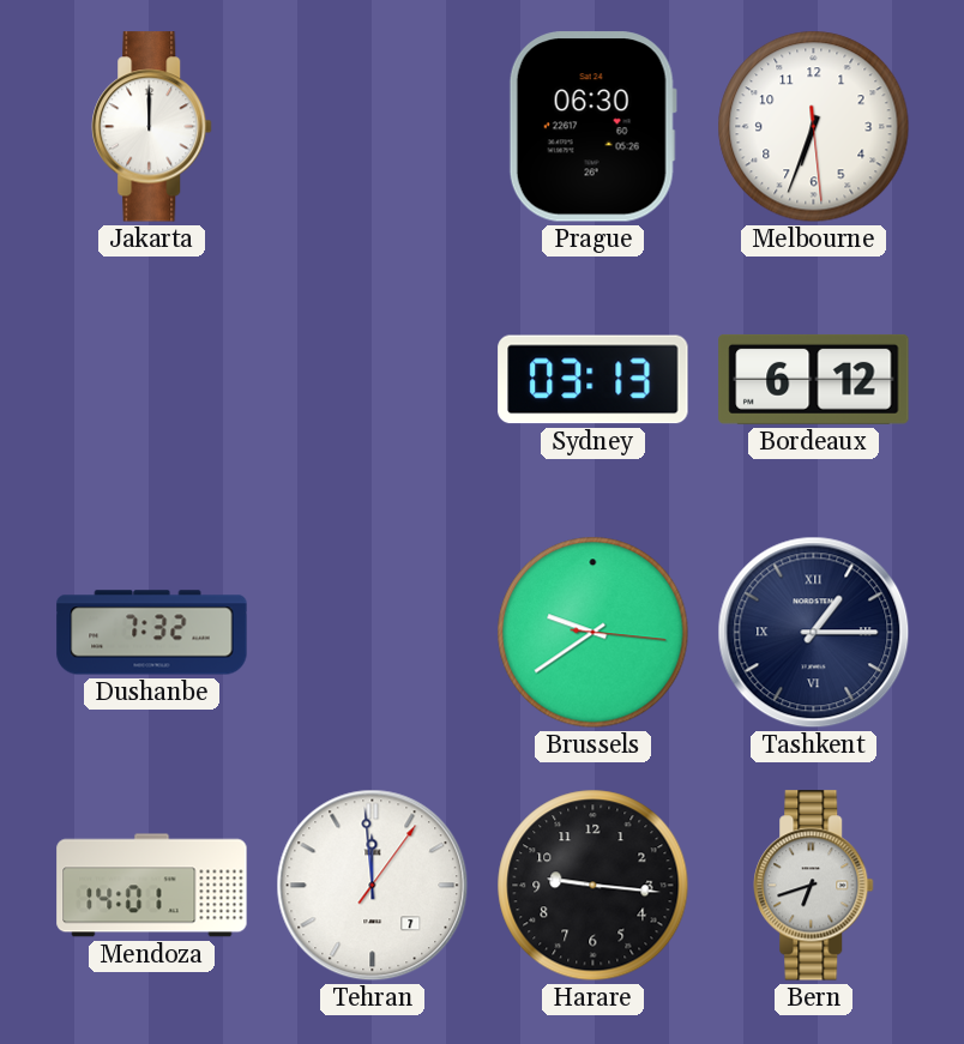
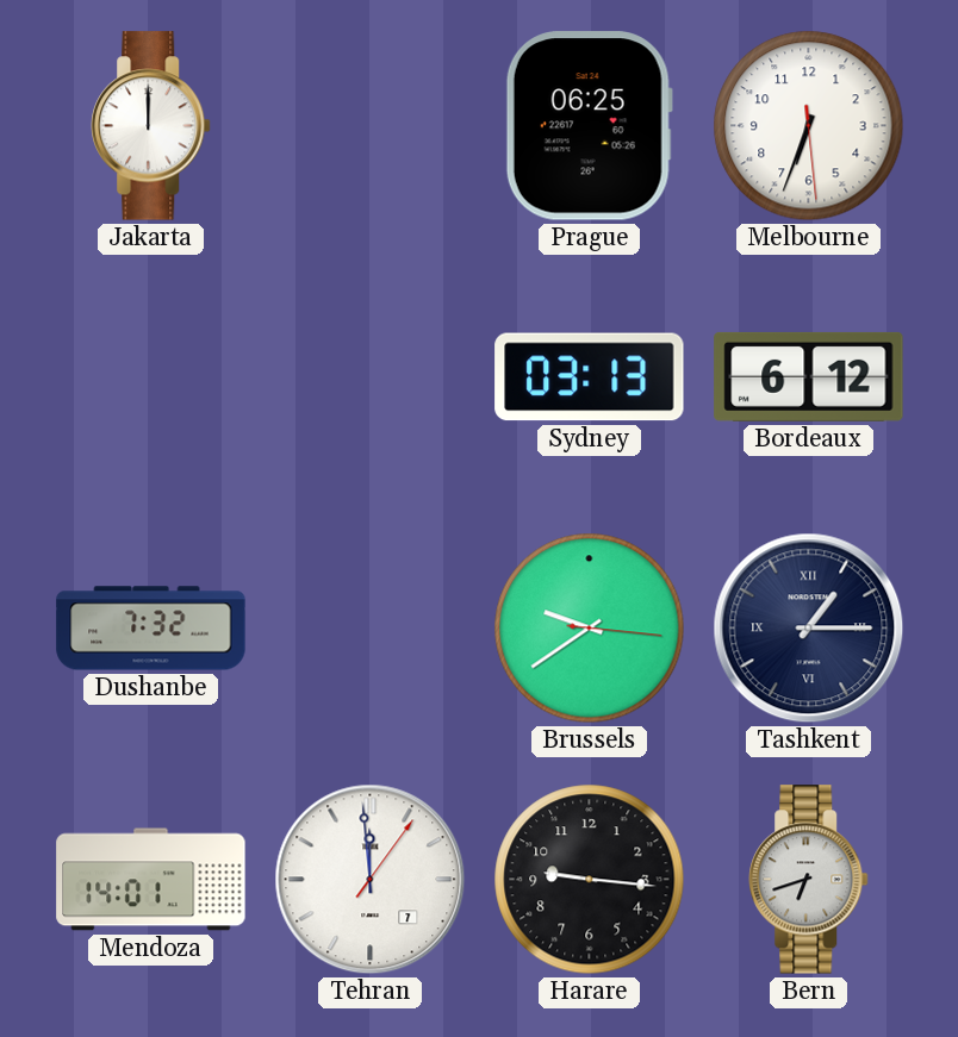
Prague: 06:30 -> 06:25 (589, 126)
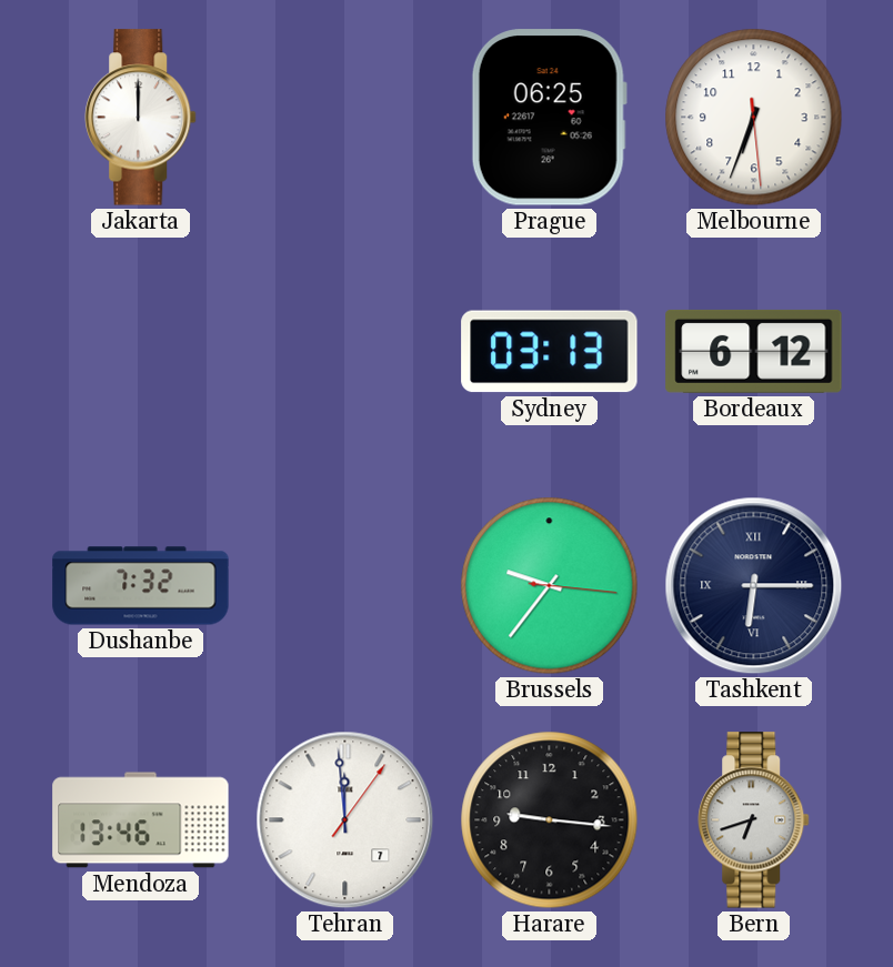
Brussels: 9:39 -> 9:36 (550, 586)
Tashkent: 1:15 -> 6:15 (754, 586)
Mendoza: 14:01 -> 13:46 (141, 820)
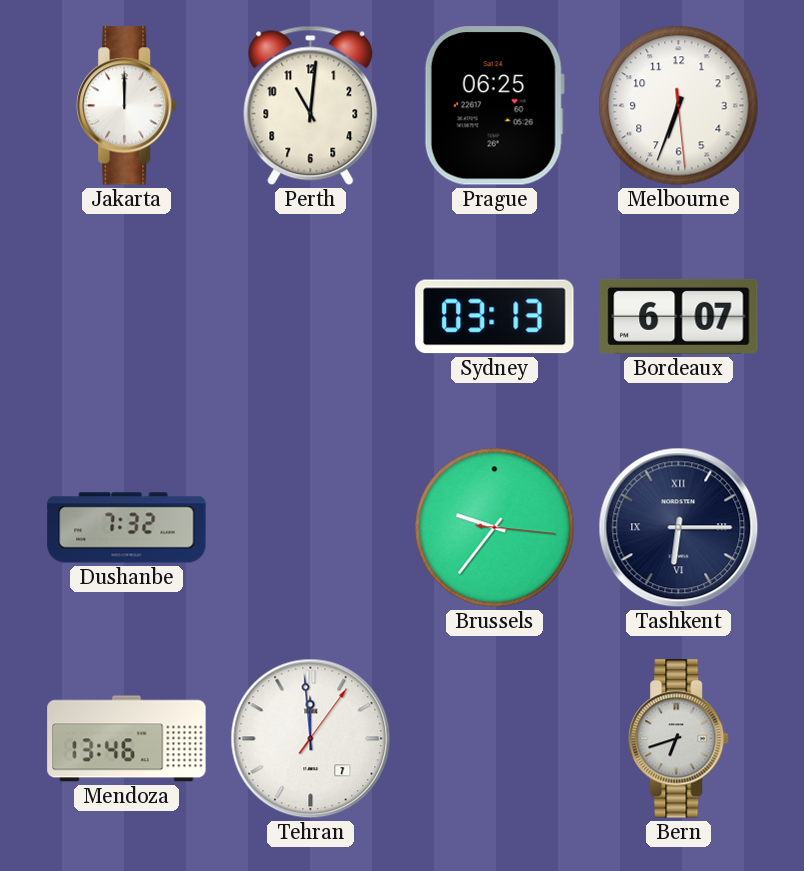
Perth: none -> 11:01 (311, 106)
Bordeaux: 6:12 -> 6:07 (679, 316)
Harare: 9:16 -> none (550, 820)
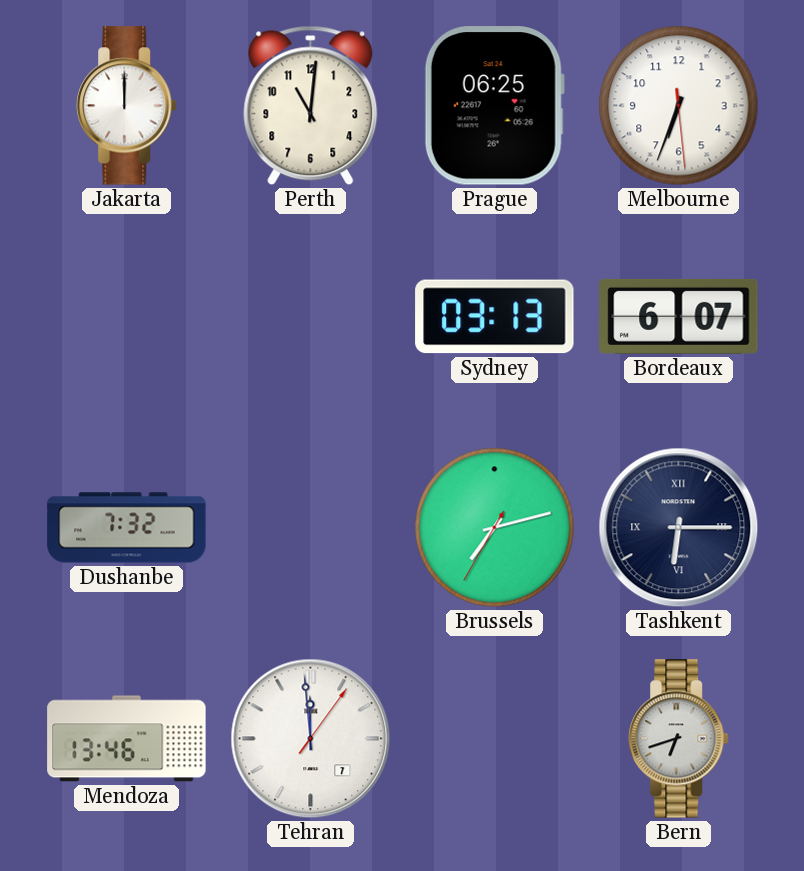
Brussels: 9:36 -> 7:12 (495, 528)
